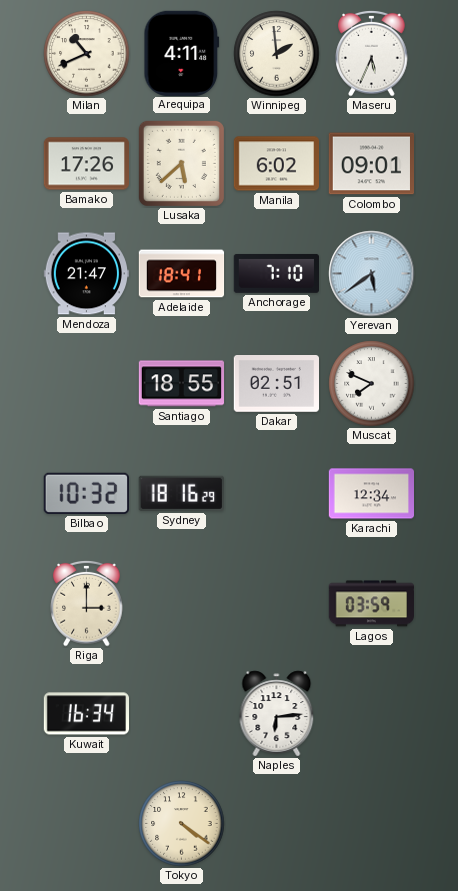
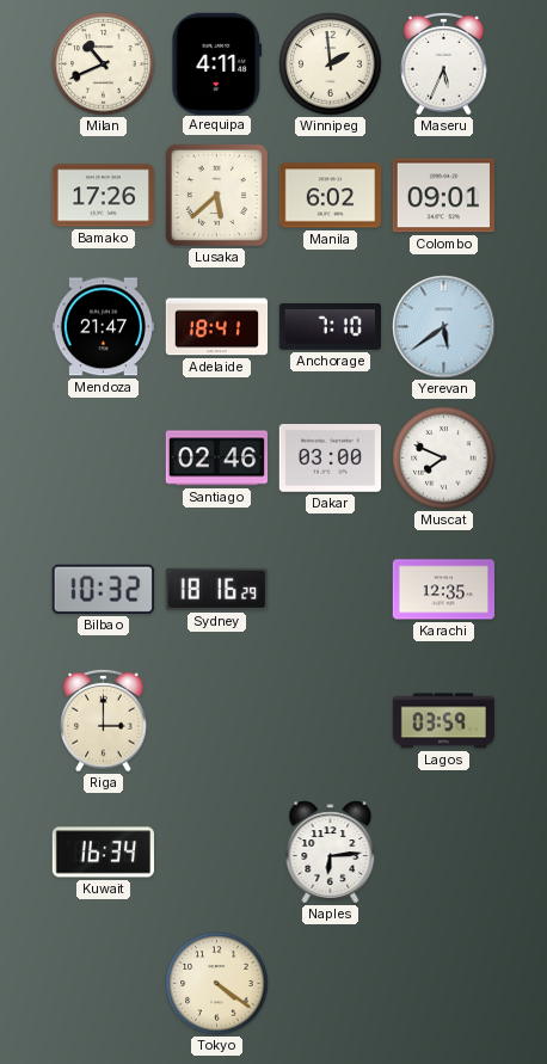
Santiago: 18:55 -> 02:46 (217, 459)
Dakar: 02:51 -> 03:00 (330, 459)
Karachi: 12:34 -> 12:35 (443, 590)
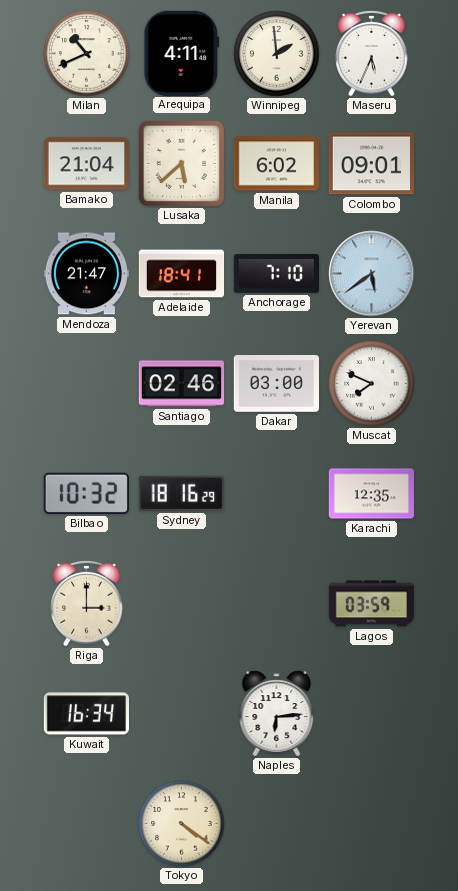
Bamako: 17:26 -> 21:04 (86, 164)
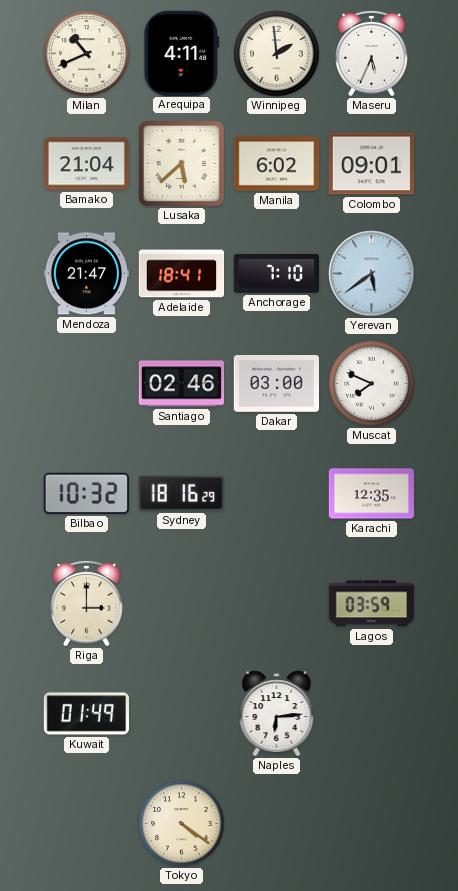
Kuwait: 16:34 -> 01:49 (86, 714)
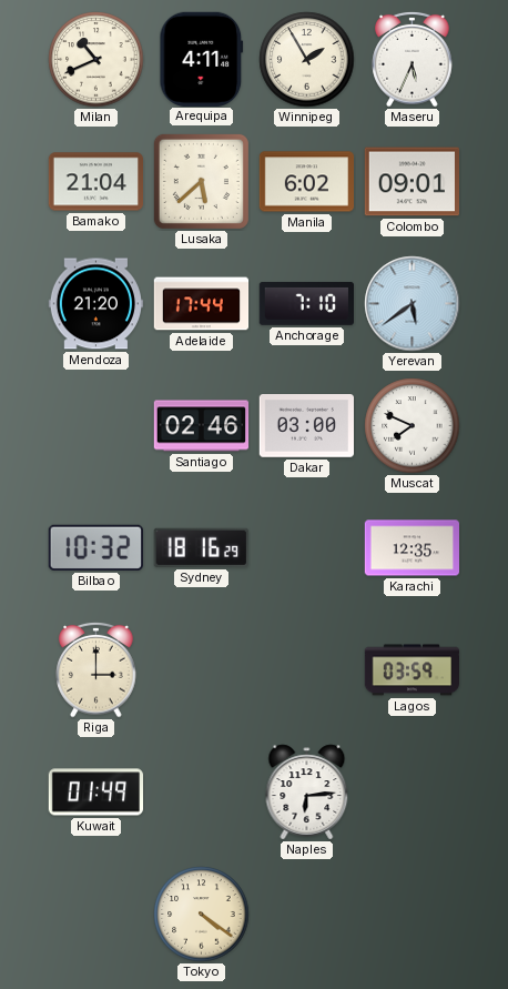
Winnipeg: 1:59 -> 1:55 (307, 60)
Mendoza: 21:47 -> 21:20 (95, 304)
Adelaide: 18:41 -> 17:44 (202, 304)
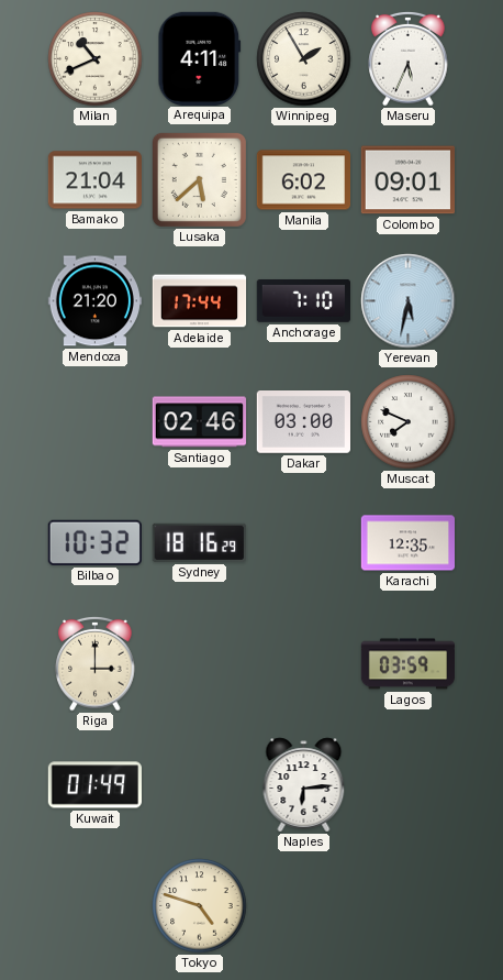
Yerevan: 5:39 -> 5:32 (409, 301)
Tokyo: 4:21 -> 4:48 (200, 906)
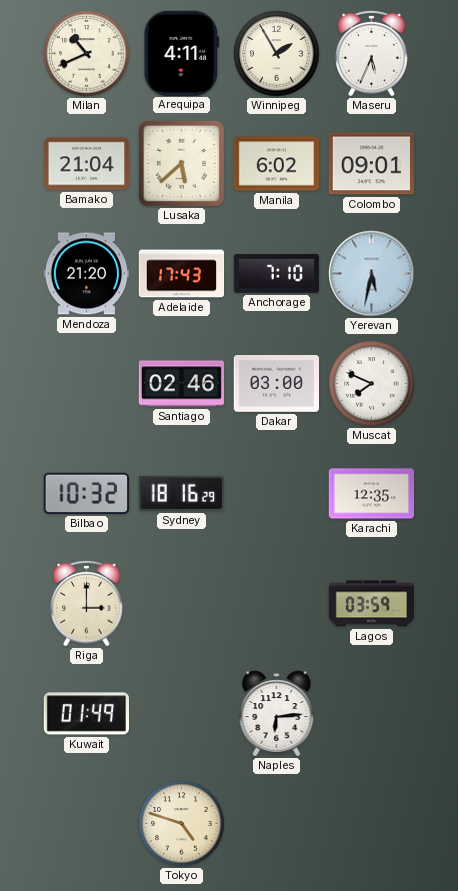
Adelaide: 17:44 -> 17:43 (182, 274)
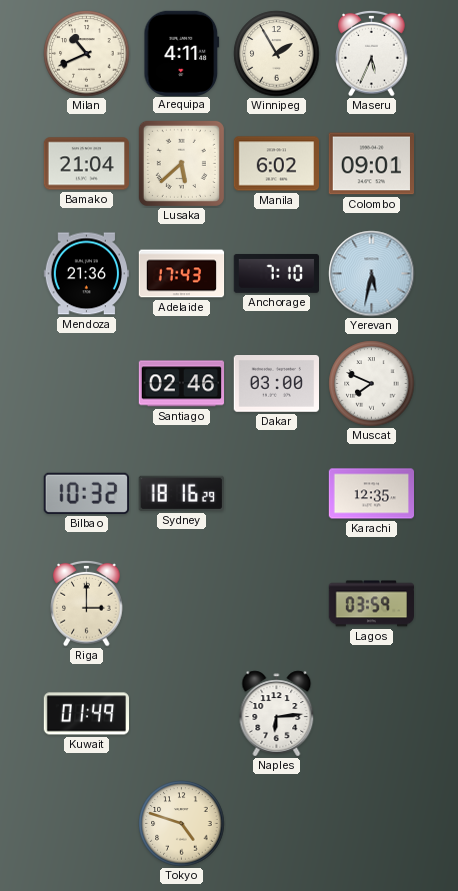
Mendoza: 21:20 -> 21:36 (86, 274)
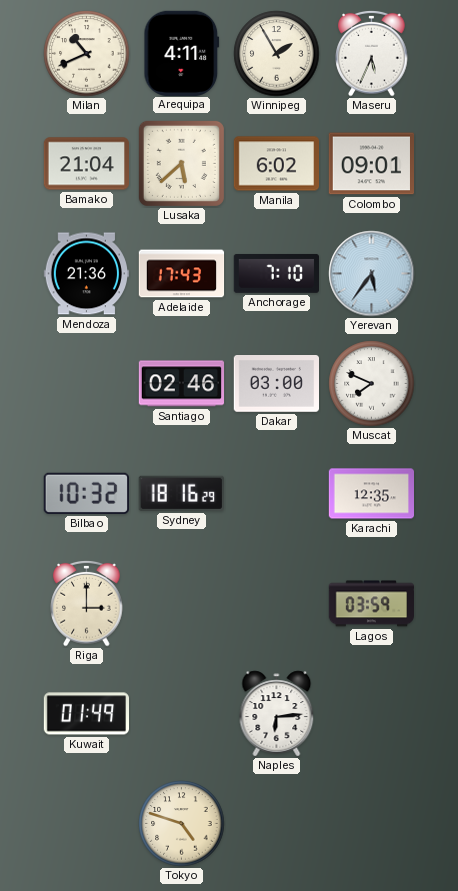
Yerevan: 5:32 -> 5:36 (372, 274)
